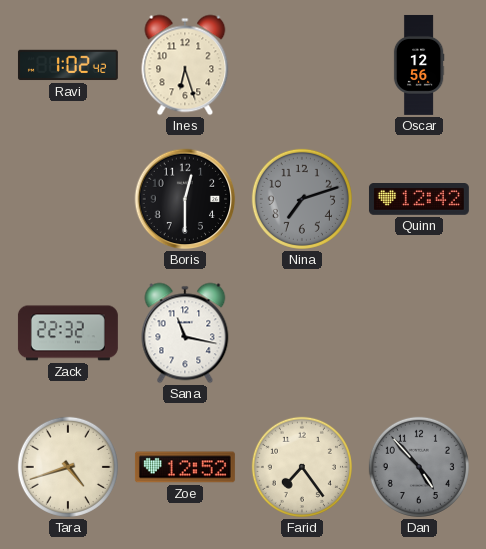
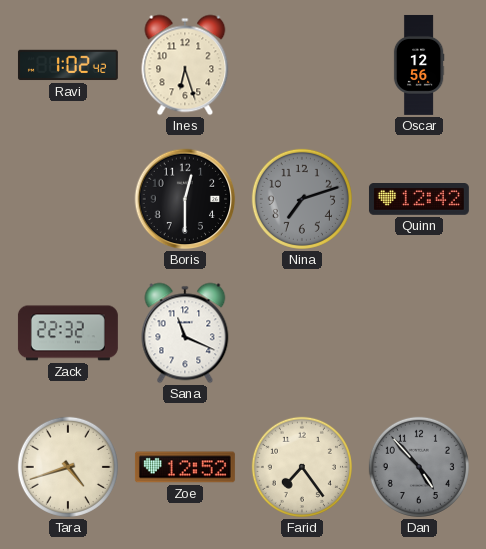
Sana: 11:17 -> 11:19 (185, 333)
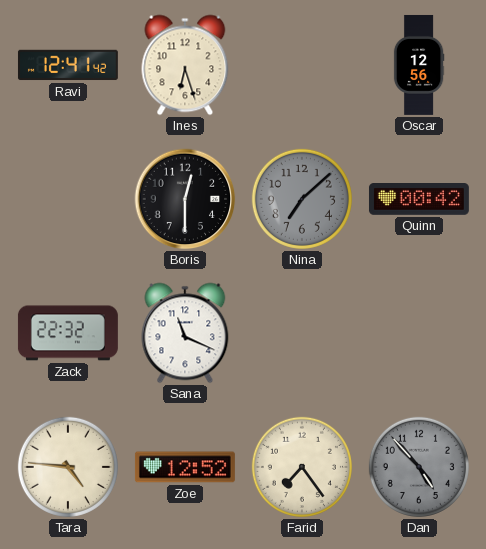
Ravi: 1:02 -> 12:41 (68, 65)
Nina: 7:12 -> 7:08 (302, 199)
Quinn: 12:42 -> 00:42 (419, 200)
Tara: 4:42 -> 4:46 (68, 467)
